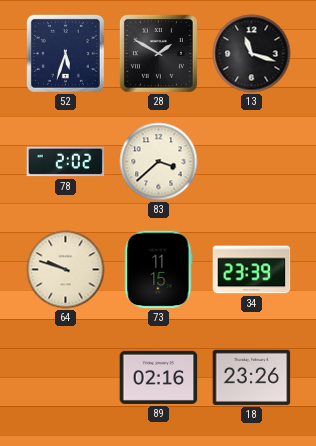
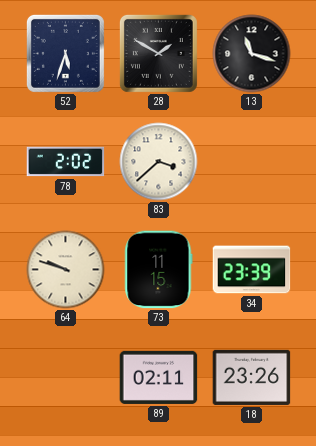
89: 02:16 -> 02:11 (159, 377)
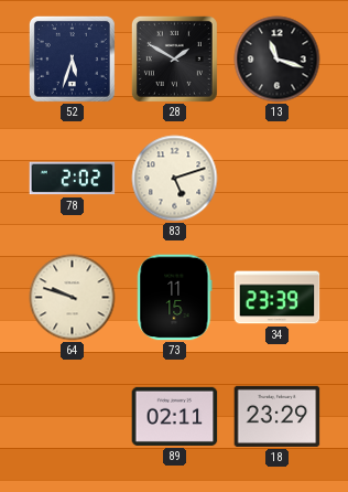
83: 3:38 -> 5:12 (175, 179)
18: 23:26 -> 23:29 (278, 416)
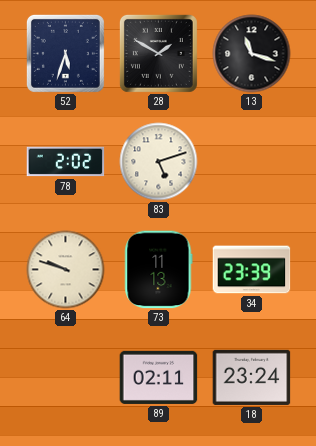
73: 11:15 -> 11:13 (159, 270)
18: 23:29 -> 23:24 (252, 377)
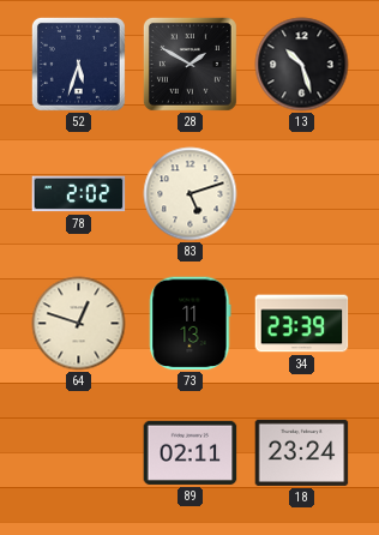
13: 11:18 -> 10:27 (302, 65)
64: 9:48 -> 12:48 (79, 324)
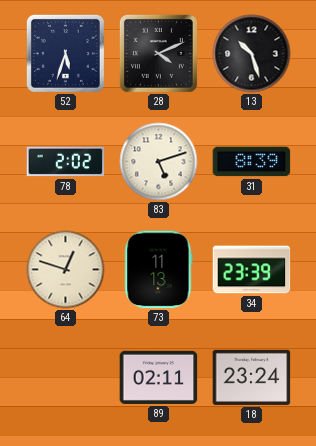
28: 1:50 -> 4:11 (158, 53)
31: none -> 8:39 (252, 162)
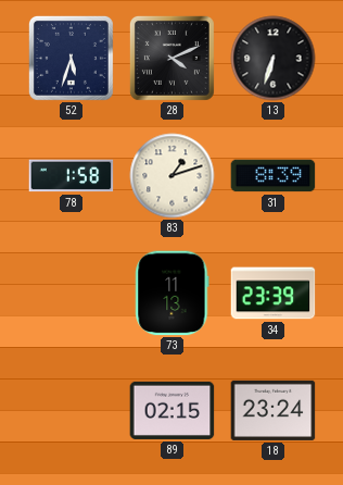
13: 10:27 -> 6:33 (274, 59)
78: 2:02 -> 1:58 (72, 176)
83: 5:12 -> 1:12 (173, 176)
64: 12:48 -> none (66, 270)
89: 02:11 -> 02:15 (173, 410)
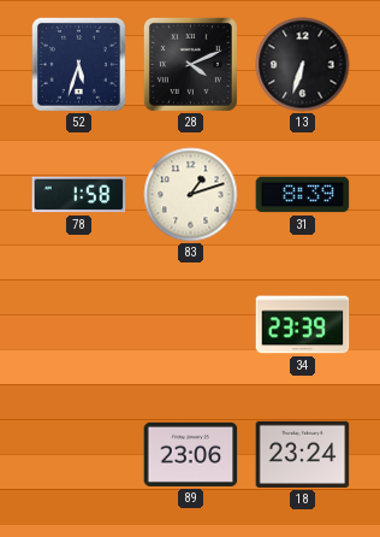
73: 11:13 -> none (173, 294)
89: 02:15 -> 23:06 (191, 454)
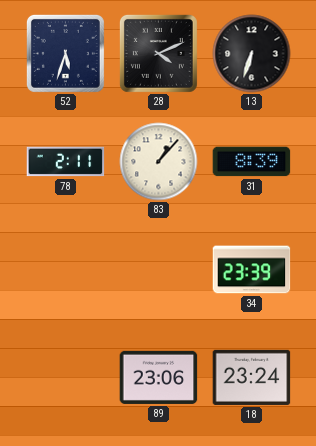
78: 1:58 -> 2:11 (66, 162)
83: 1:12 -> 1:07 (159, 162)
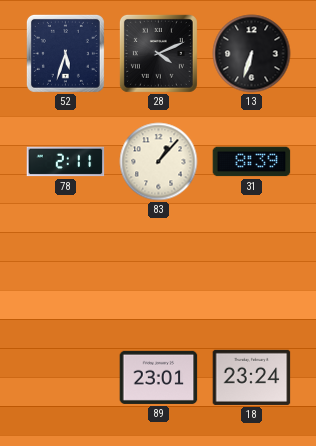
34: 23:39 -> none (252, 270)
89: 23:06 -> 23:01 (159, 377)
